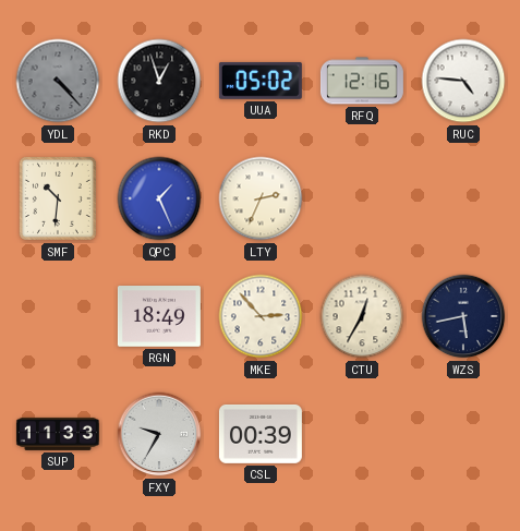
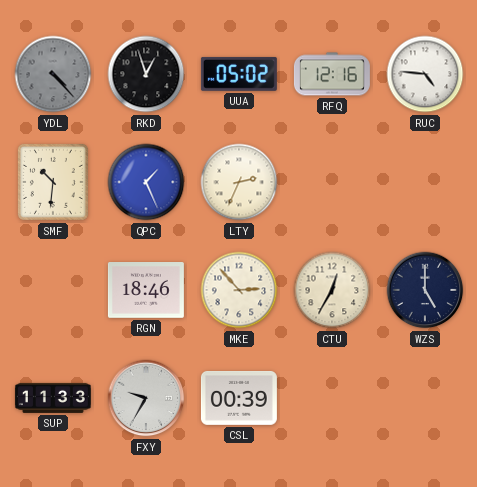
RGN: 18:49 -> 18:46 (146, 290)
WZS: 5:43 -> 5:00 (425, 290)
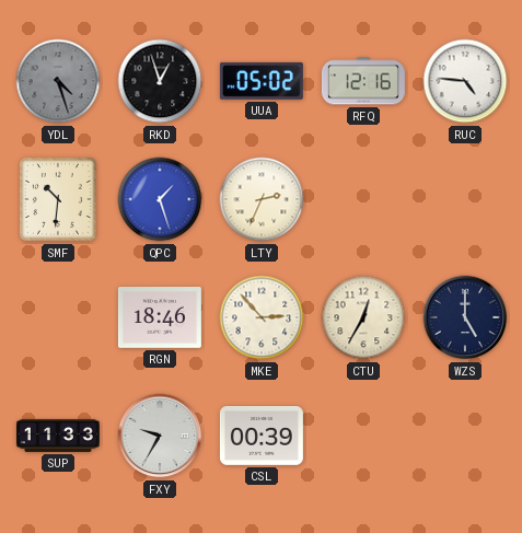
YDL: 4:23 -> 4:27 (58, 81)
QPC: 1:26 -> 1:27 (160, 199)
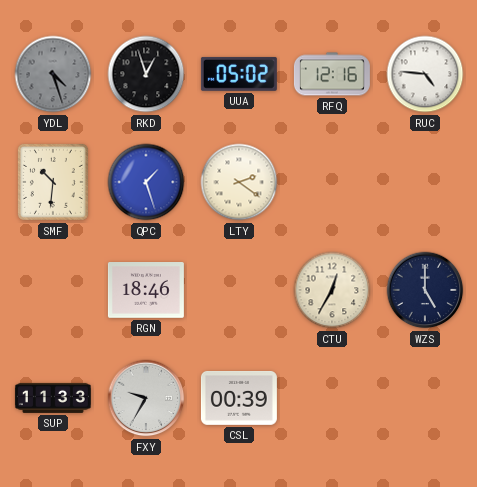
LTY: 2:34 -> 2:21 (239, 182)
MKE: 2:53 -> none (262, 317)
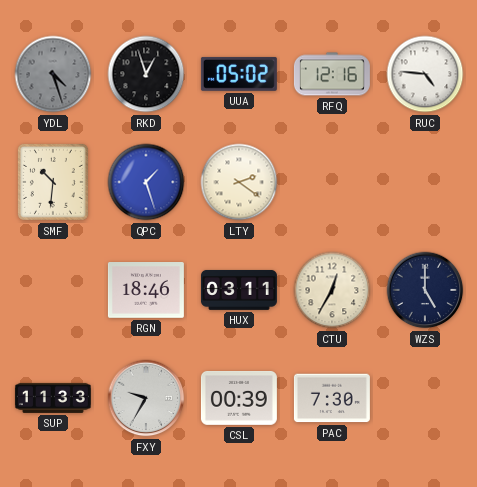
HUX: none -> 03:11 (239, 290)
PAC: none -> 7:30 (332, 398)
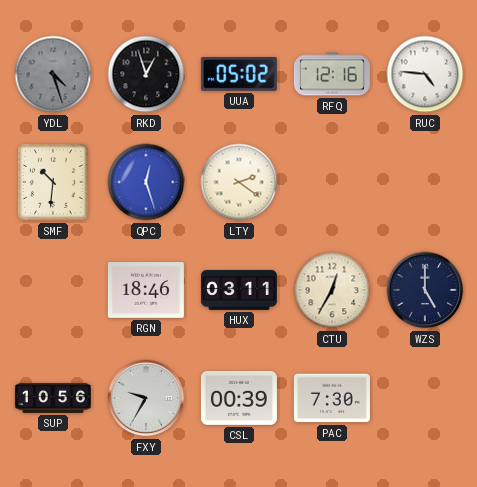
QPC: 1:27 -> 12:27 (146, 182)
SUP: 11:33 -> 10:56 (53, 398)
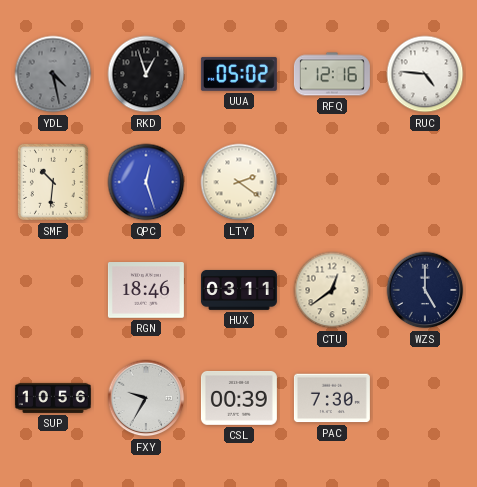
YDL: 4:27 -> 4:28 (53, 74)
CTU: 12:35 -> 12:39 (332, 290)
